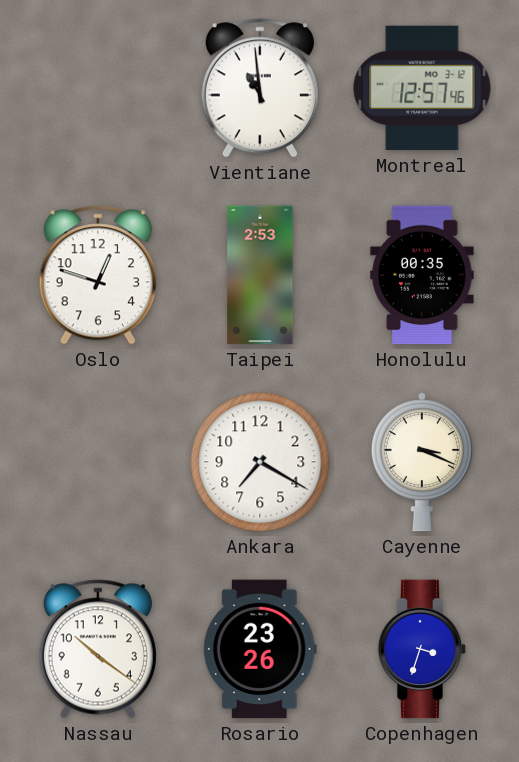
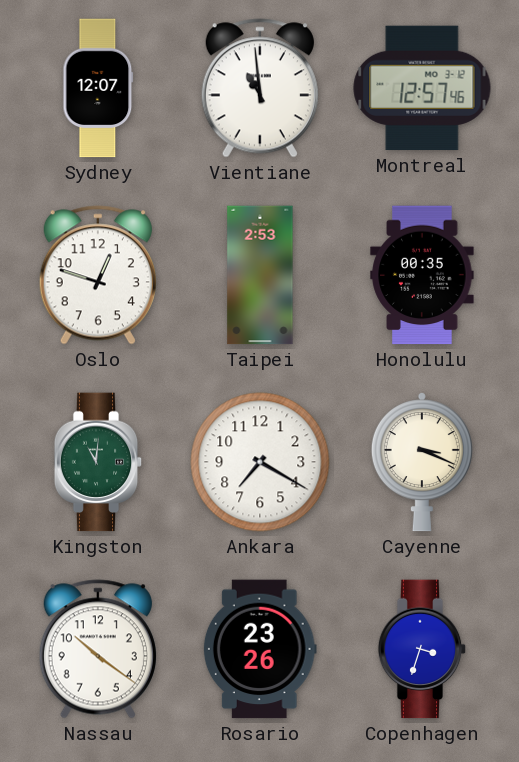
Sydney: none -> 12:07 (98, 88)
Kingston: none -> 11:01 (98, 462)
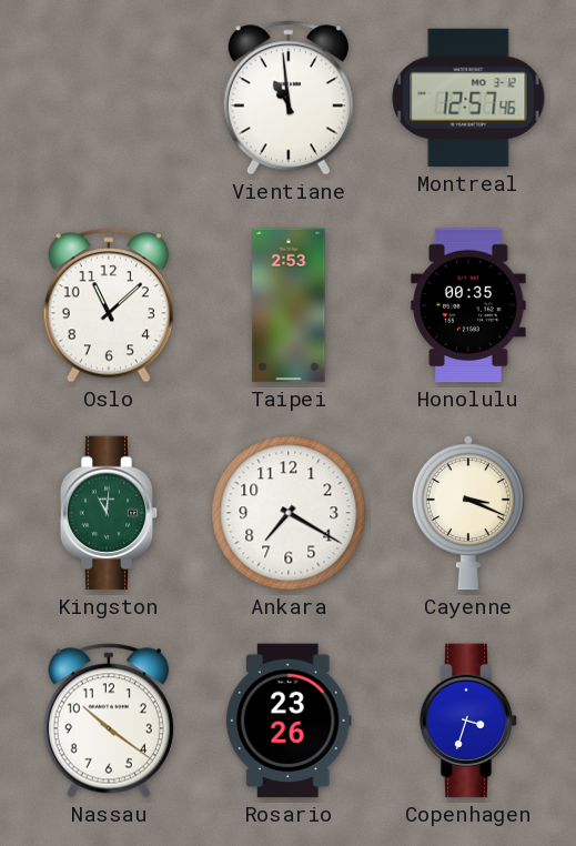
Sydney: 12:07 -> none (98, 88)
Oslo: 12:48 -> 11:08 (109, 305)
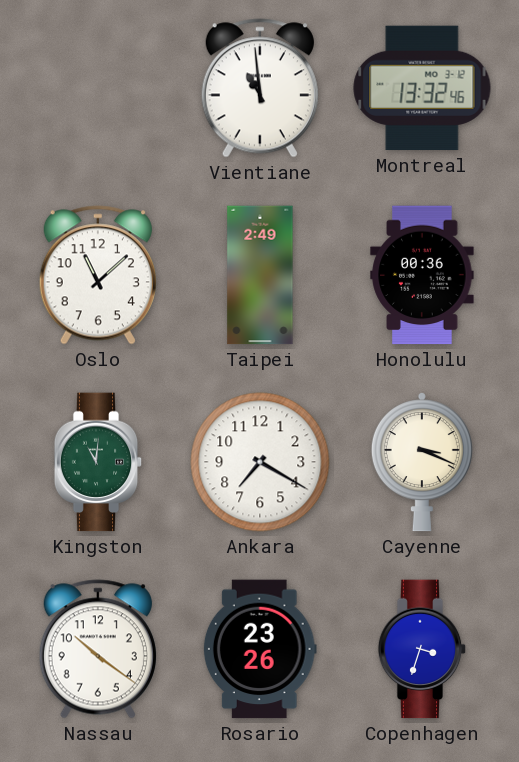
Montreal: 12:57 -> 13:32 (422, 88)
Taipei: 2:53 -> 2:49 (260, 275)
Honolulu: 00:35 -> 00:36 (422, 275)
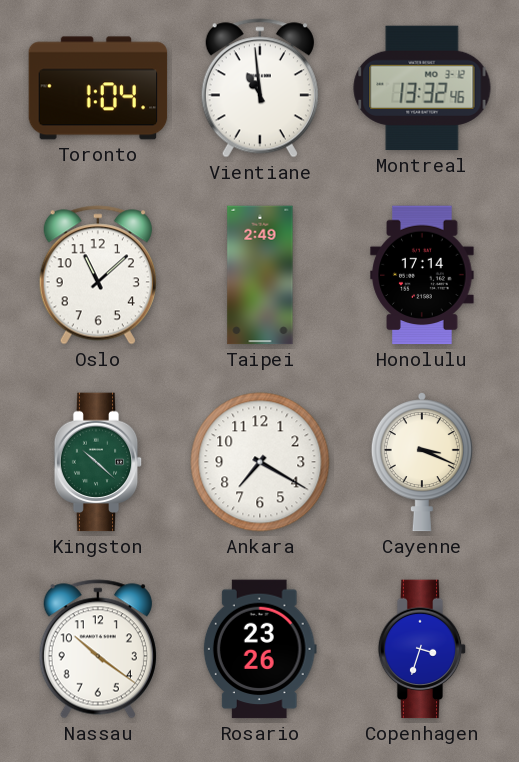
Toronto: none -> 1:04 (98, 88)
Honolulu: 00:36 -> 17:14 (422, 275)
Kingston: 11:01 -> 10:22 (98, 462)
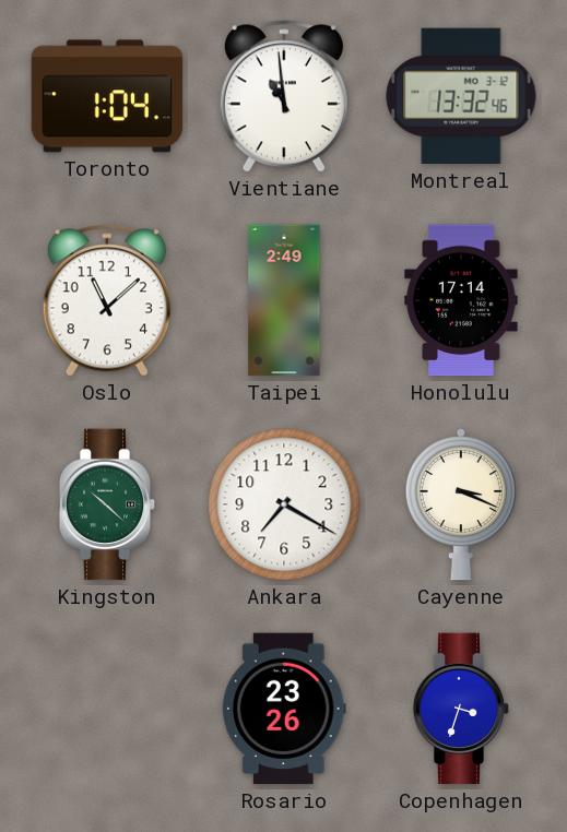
Nassau: 10:21 -> none (98, 649)
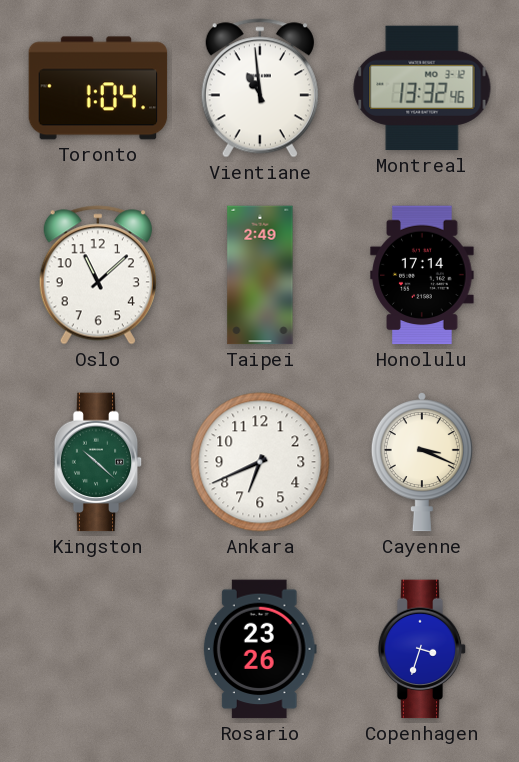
Ankara: 7:20 -> 6:41 (260, 462)
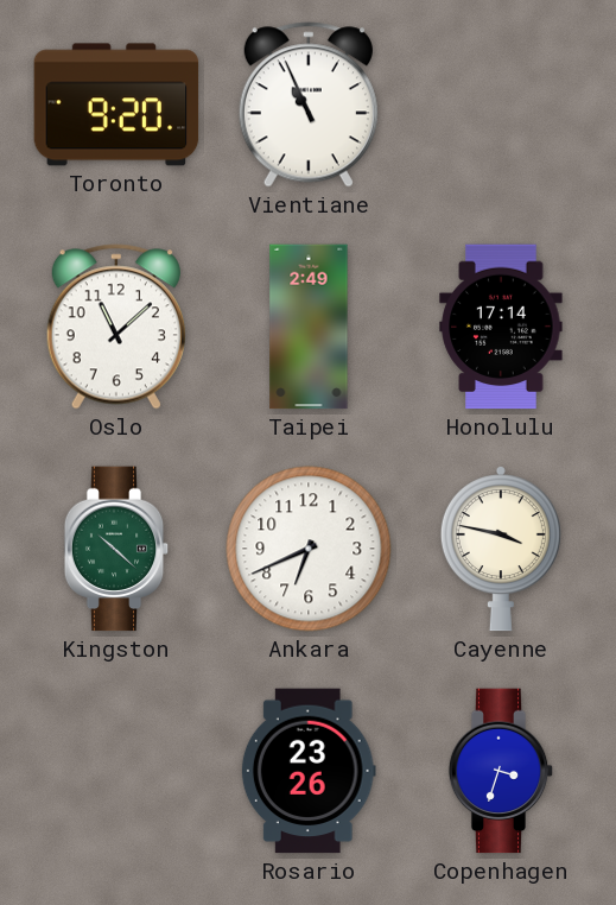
Toronto: 1:04 -> 9:20 (116, 105)
Vientiane: 10:59 -> 10:56 (309, 105)
Montreal: 13:32 -> none (422, 88)
Cayenne: 3:19 -> 3:47 (501, 550)
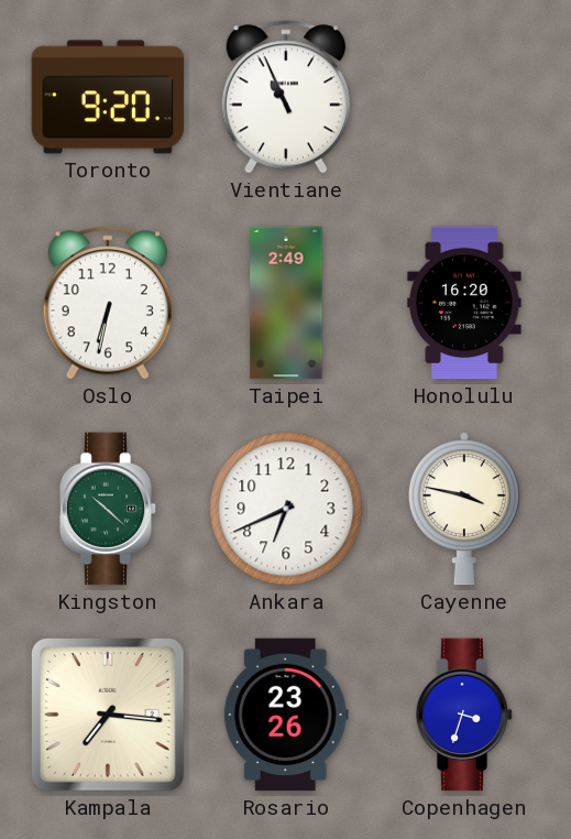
Oslo: 11:08 -> 6:32 (108, 303)
Honolulu: 17:14 -> 16:20 (464, 303)
Kampala: none -> 7:16 (109, 716)
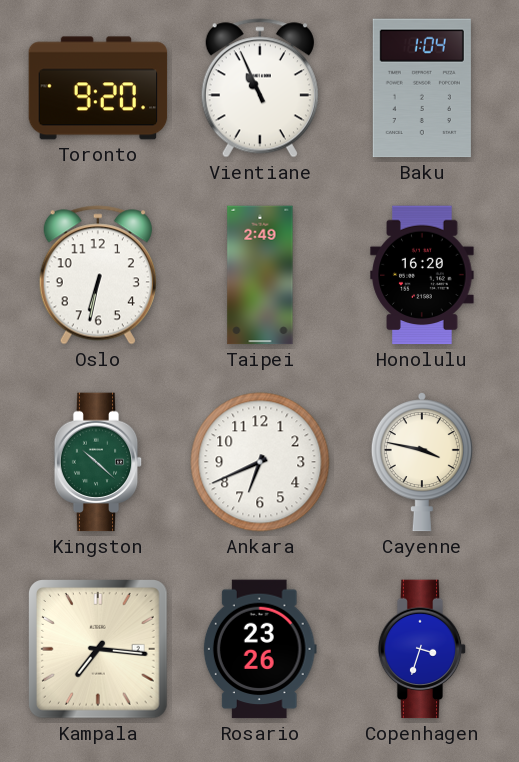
Baku: none -> 1:04 (422, 88)
